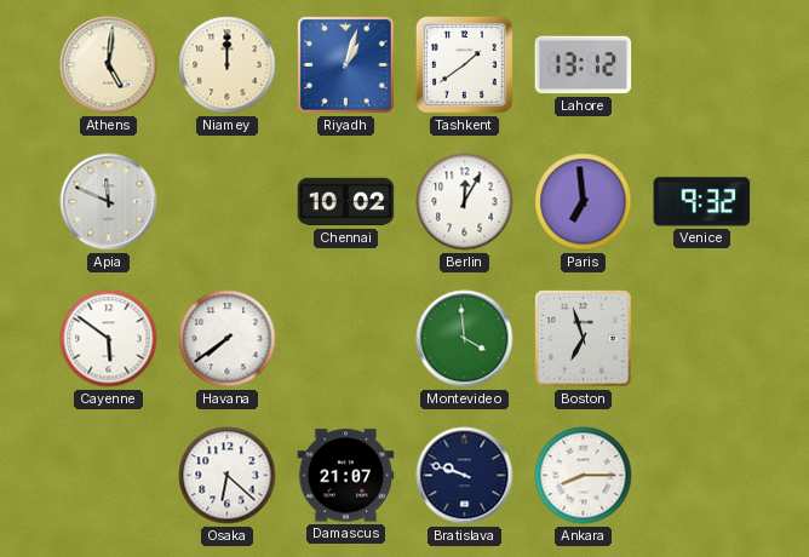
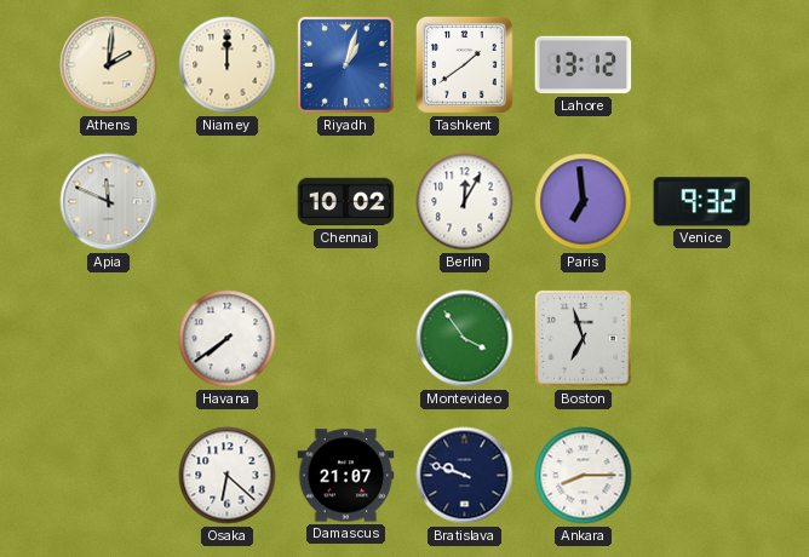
Athens: 5:01 -> 2:01 (109, 65)
Cayenne: 5:51 -> none (109, 339)
Montevideo: 3:59 -> 3:54 (465, 339)
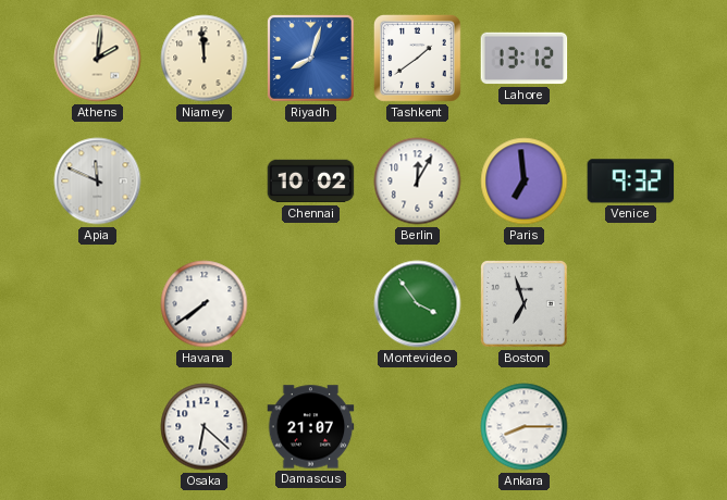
Niamey: 12:00 -> 11:59 (205, 59)
Riyadh: 1:03 -> 8:03 (311, 59)
Bratislava: 9:48 -> none (465, 476)
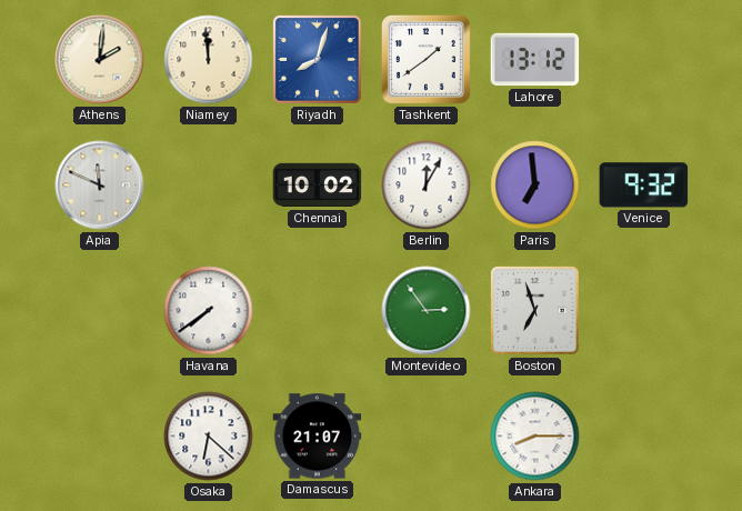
Montevideo: 3:54 -> 2:54 (427, 311)
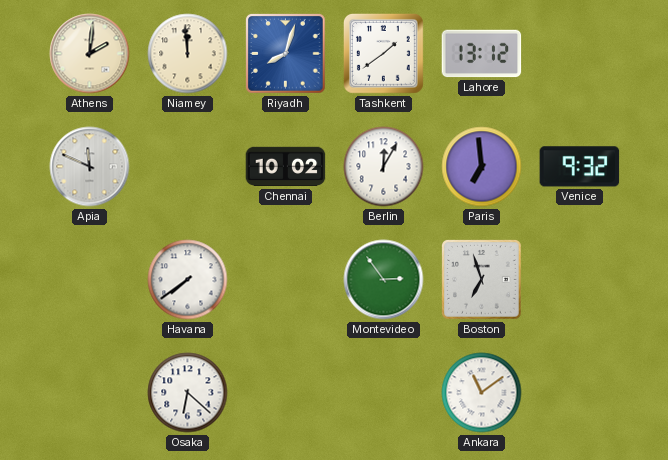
Damascus: 21:07 -> none (318, 437)
Ankara: 8:15 -> 11:09 (482, 393)
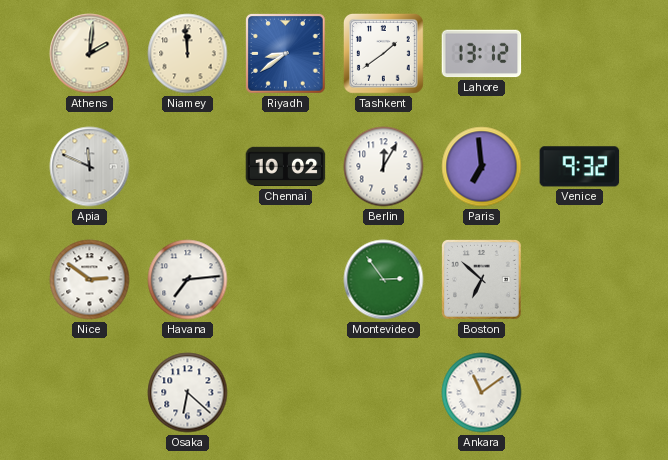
Riyadh: 8:03 -> 8:39 (286, 54)
Nice: none -> 2:51 (90, 280)
Havana: 7:39 -> 7:14 (188, 280)
Boston: 6:57 -> 6:52 (482, 280)
